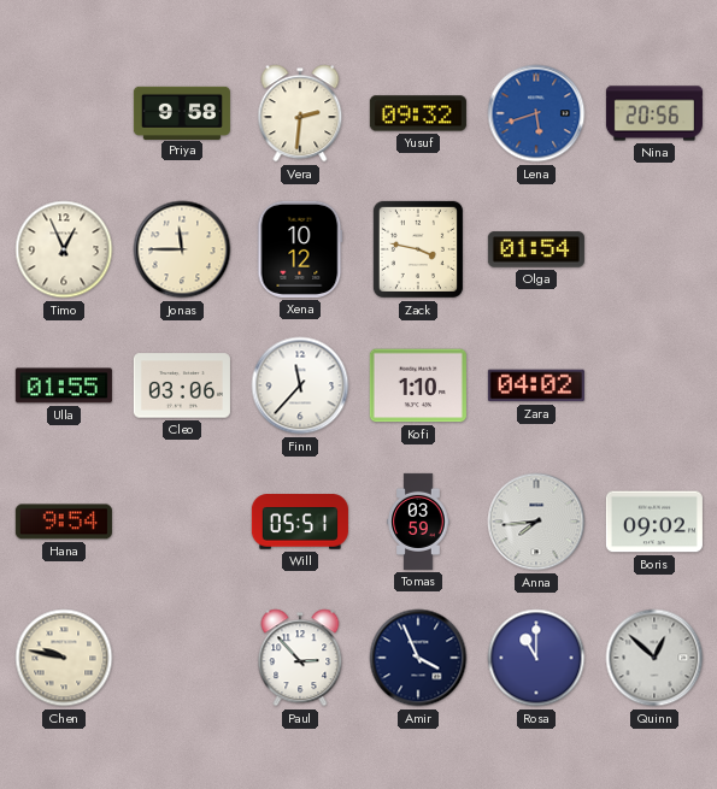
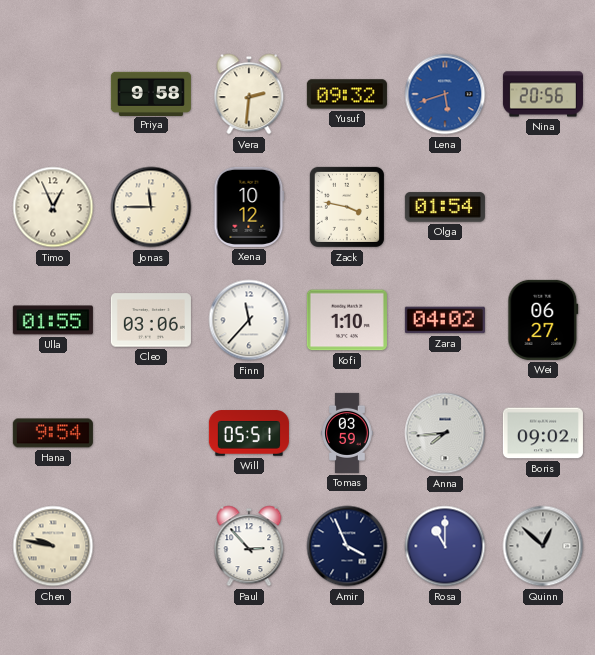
Wei: none -> 06:27 (543, 320)
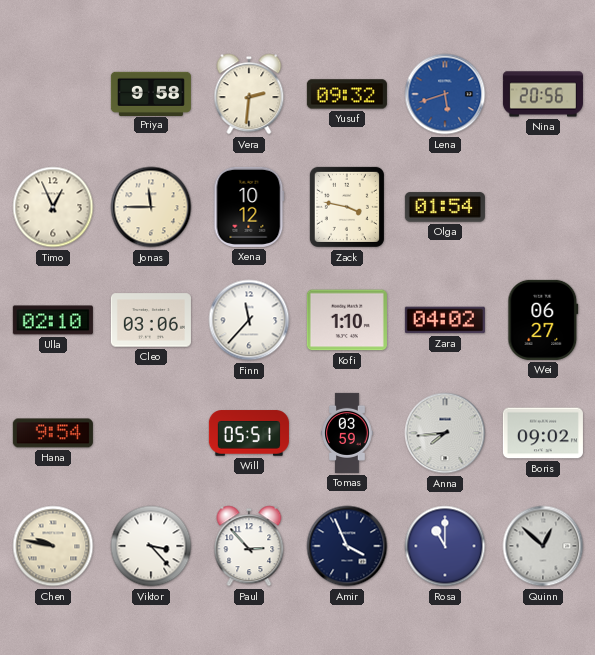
Ulla: 01:55 -> 02:10 (53, 320)
Viktor: none -> 3:23 (151, 546)
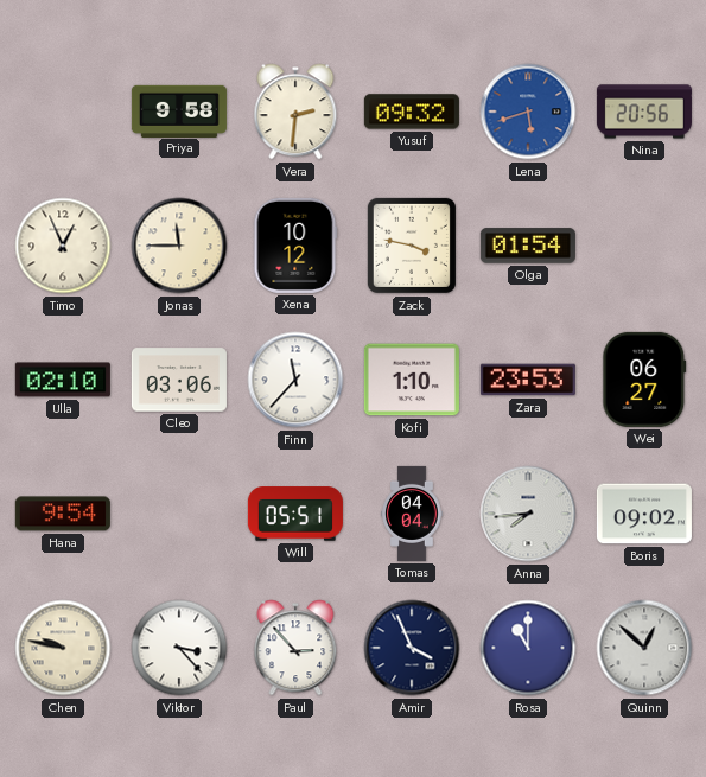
Zara: 04:02 -> 23:53 (528, 380)
Tomas: 03:59 -> 04:04 (412, 514)
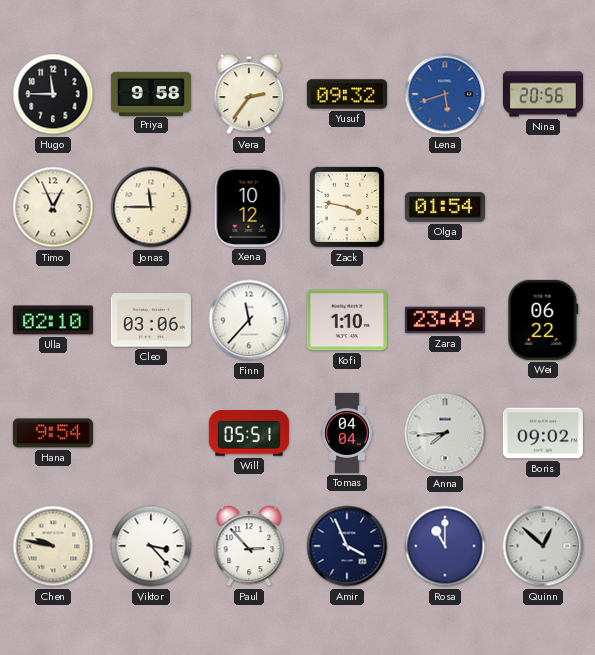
Hugo: none -> 11:45 (53, 94)
Vera: 2:31 -> 2:36 (249, 94)
Zara: 23:53 -> 23:49 (445, 320)
Wei: 06:27 -> 06:22 (543, 320)
